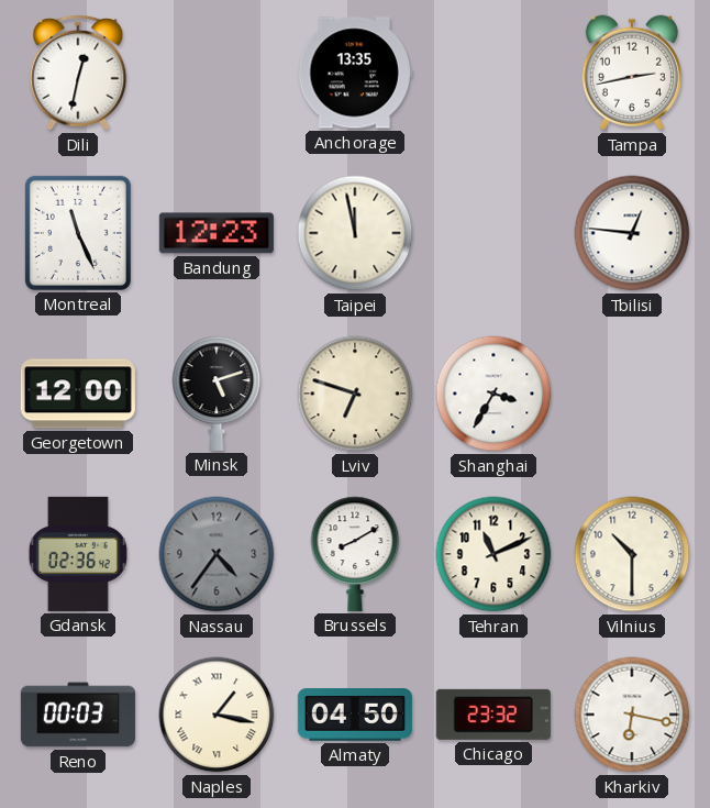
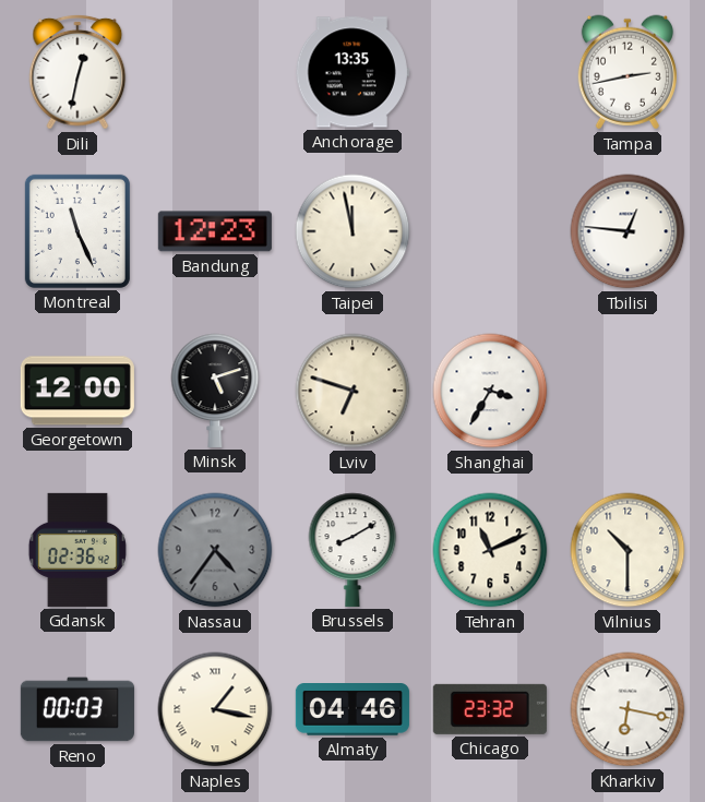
Almaty: 04:50 -> 04:46 (352, 710)
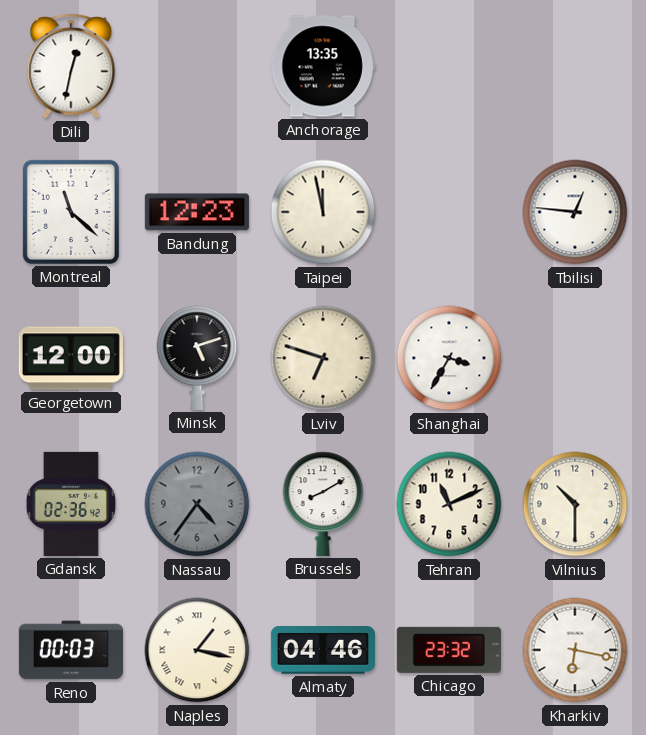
Tampa: 2:43 -> none (628, 72)
Montreal: 11:26 -> 11:22 (71, 212)
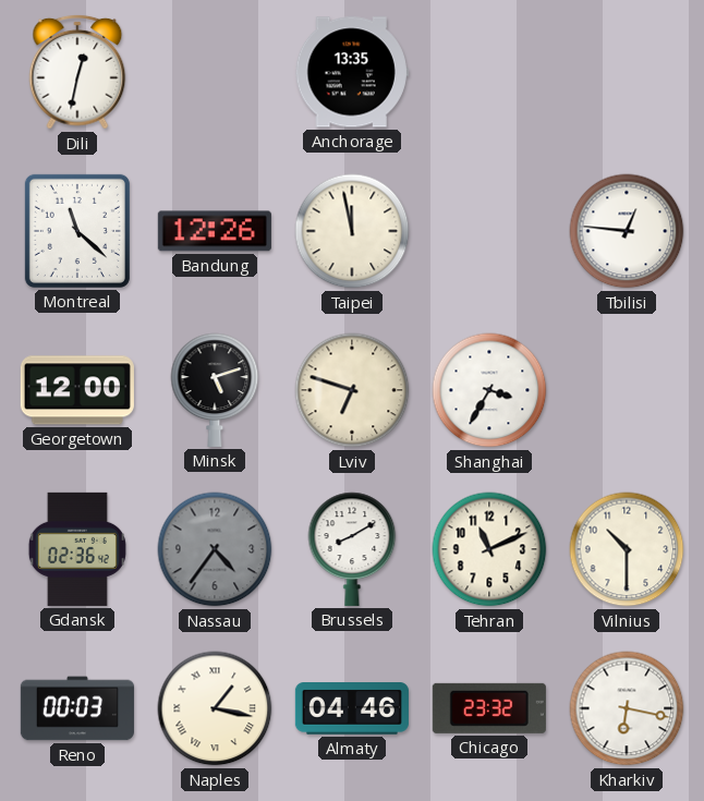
Bandung: 12:23 -> 12:26 (215, 231)
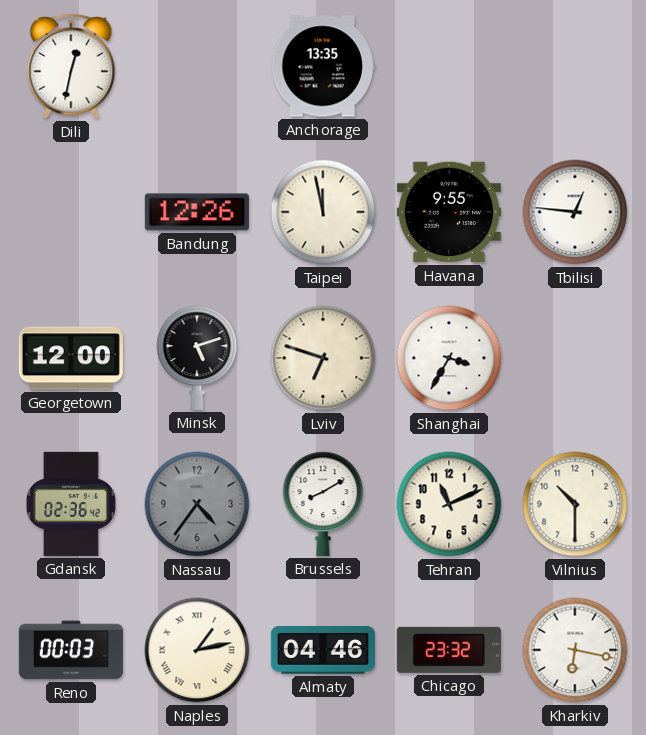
Montreal: 11:22 -> none (77, 231)
Havana: none -> 9:55 (449, 212)
Naples: 1:17 -> 1:13 (197, 650)
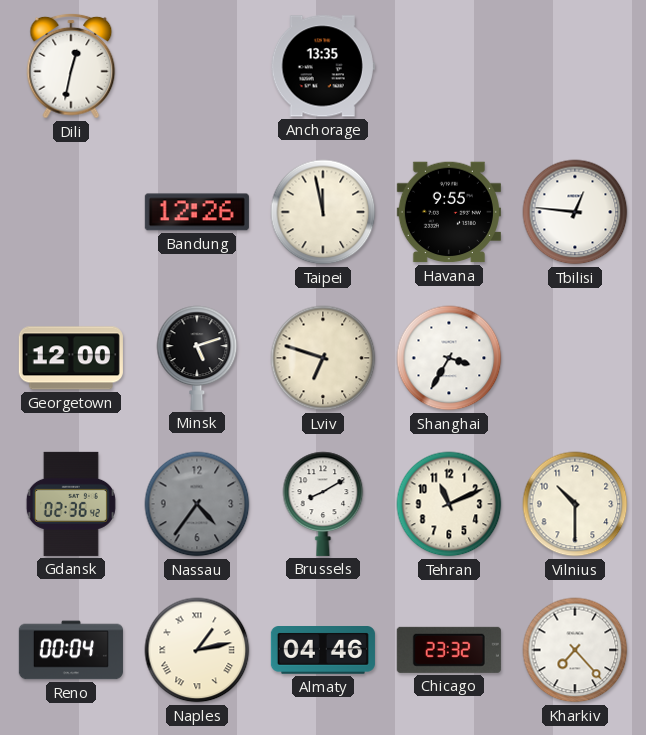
Reno: 00:03 -> 00:04 (71, 650)
Kharkiv: 6:17 -> 7:23 (575, 650)
